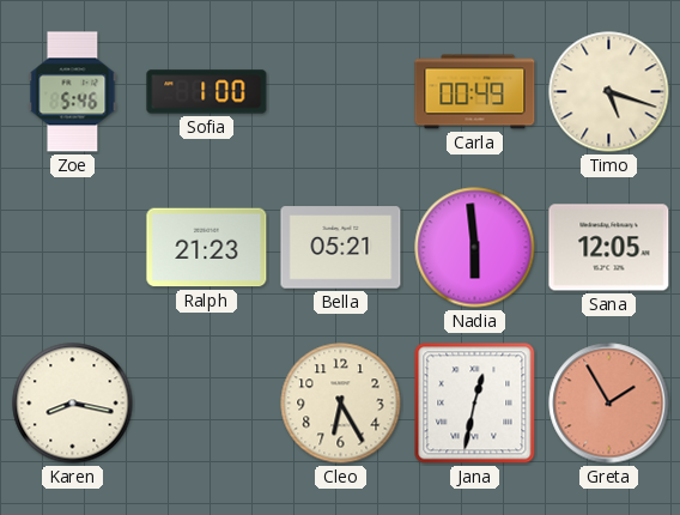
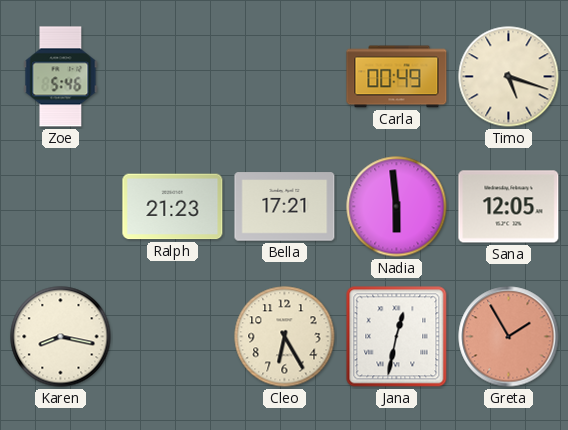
Sofia: 1:00 -> none (207, 92)
Bella: 05:21 -> 17:21 (285, 207)
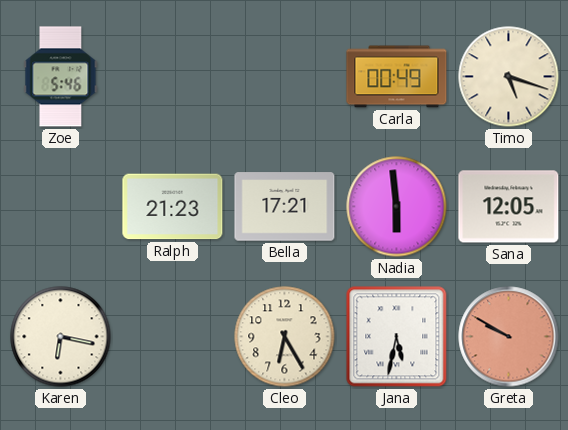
Karen: 8:17 -> 6:17 (61, 337)
Jana: 12:32 -> 5:32 (397, 337)
Greta: 1:55 -> 9:50 (509, 337)
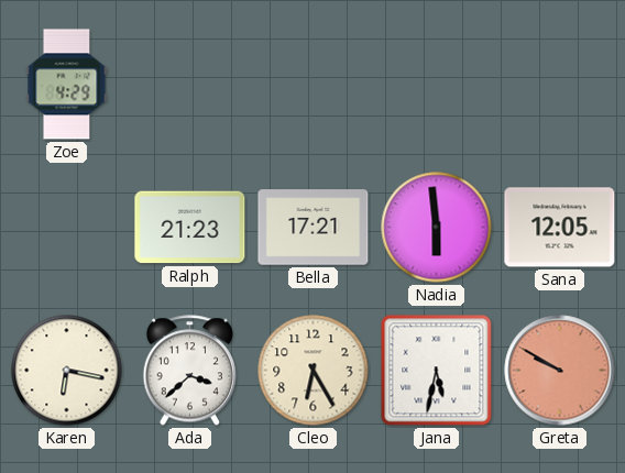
Zoe: 5:46 -> 4:29 (67, 85)
Carla: 00:49 -> none (397, 77)
Timo: 5:18 -> none (509, 77)
Ada: none -> 3:38 (189, 371)
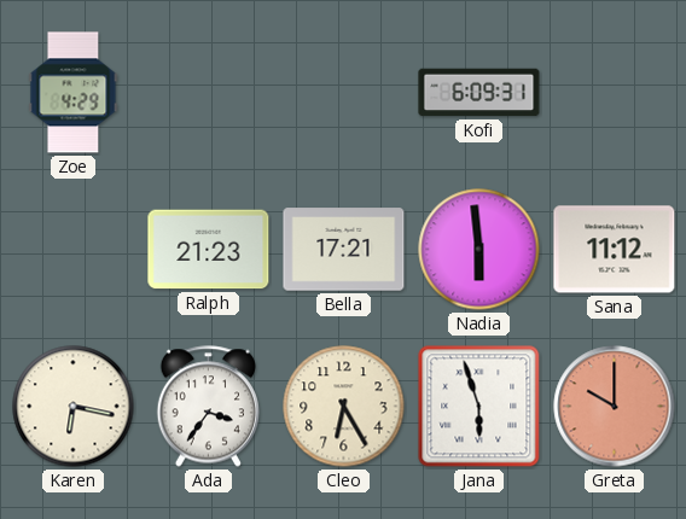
Kofi: none -> 6:09 (479, 93)
Sana: 12:05 -> 11:12 (615, 250)
Ada: 3:38 -> 3:36 (208, 407)
Jana: 5:32 -> 5:57 (479, 407)
Greta: 9:50 -> 10:00 (615, 407)
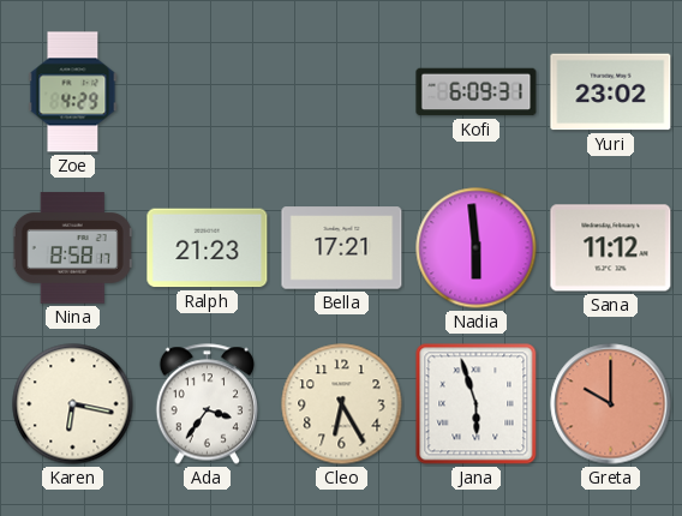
Yuri: none -> 23:02 (611, 92)
Nina: none -> 8:58 (72, 248)
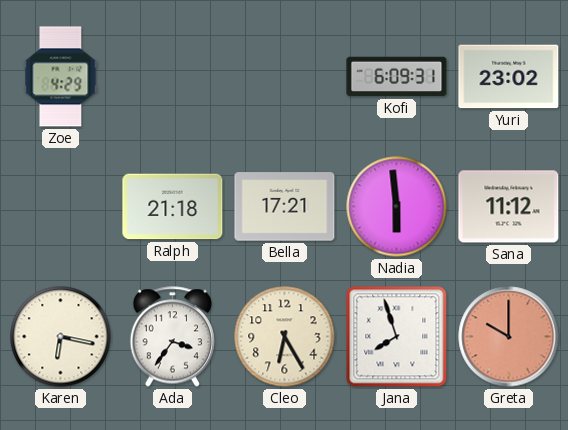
Nina: 8:58 -> none (72, 248)
Ralph: 21:23 -> 21:18 (173, 207)
Jana: 5:57 -> 7:57 (397, 337)
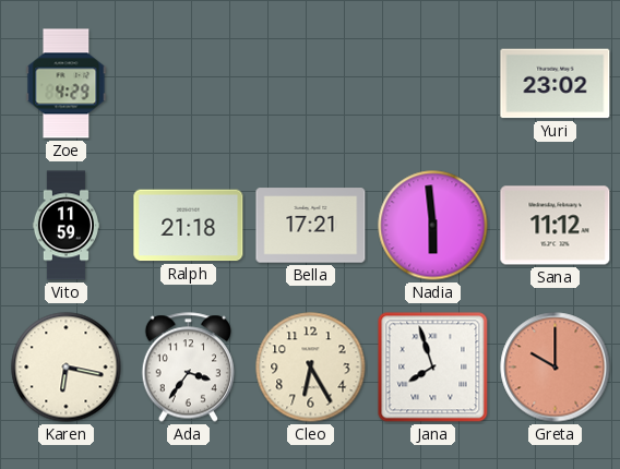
Kofi: 6:09 -> none (397, 77)
Vito: none -> 11:59 (65, 226)
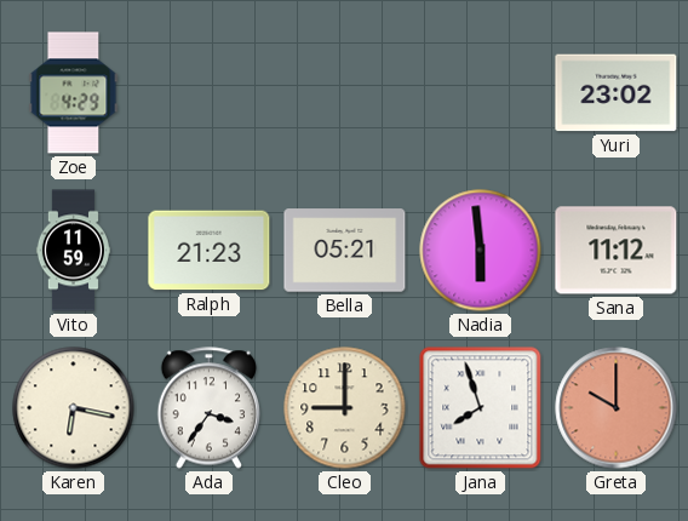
Ralph: 21:18 -> 21:23 (210, 251)
Bella: 17:21 -> 05:21 (345, 251)
Cleo: 6:25 -> 9:00 (345, 408)
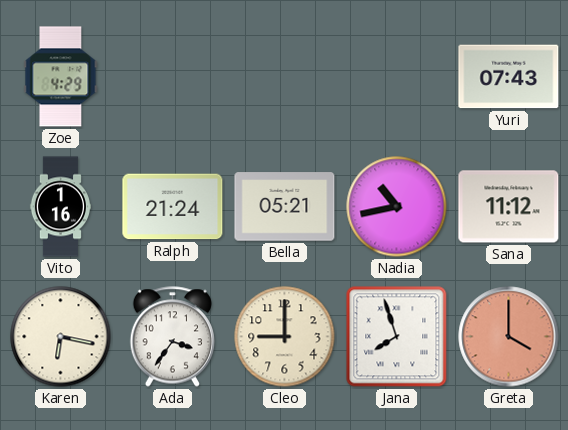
Yuri: 23:02 -> 07:43 (509, 77)
Vito: 11:59 -> 1:16 (60, 207)
Ralph: 21:23 -> 21:24 (173, 207)
Nadia: 5:59 -> 10:43 (397, 207)
Greta: 10:00 -> 4:00 (509, 337)
